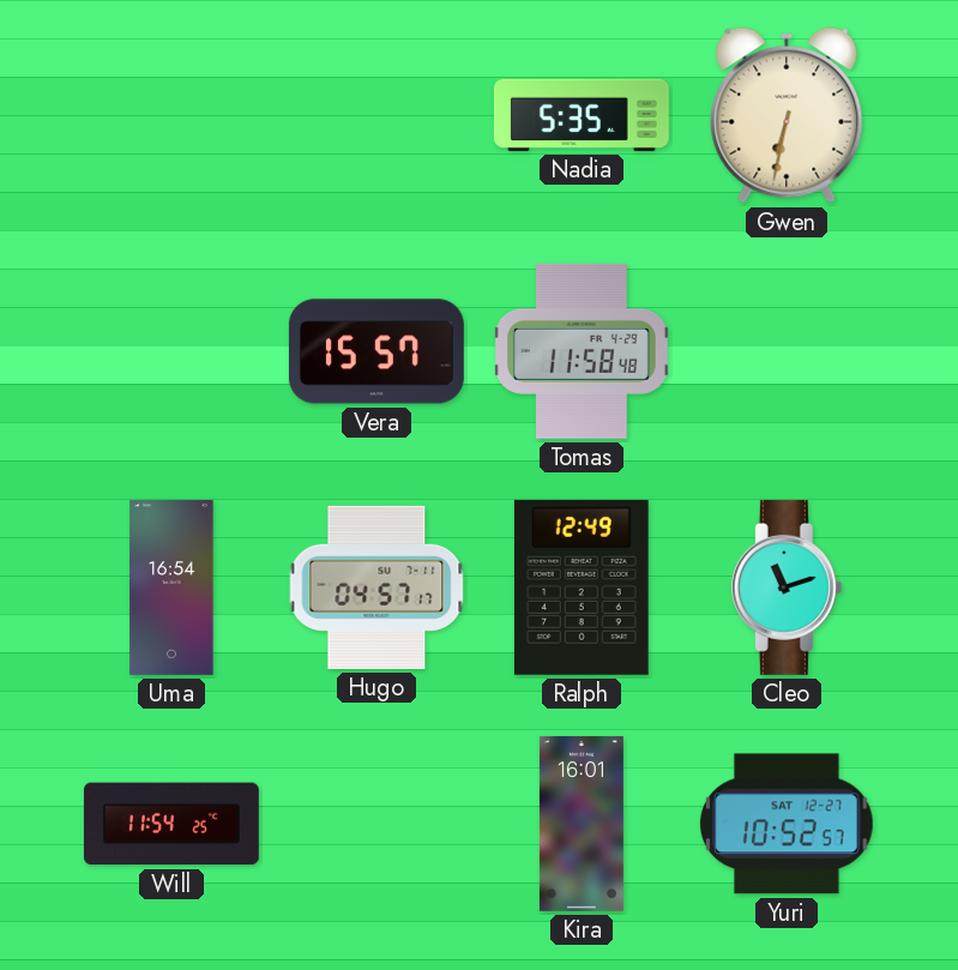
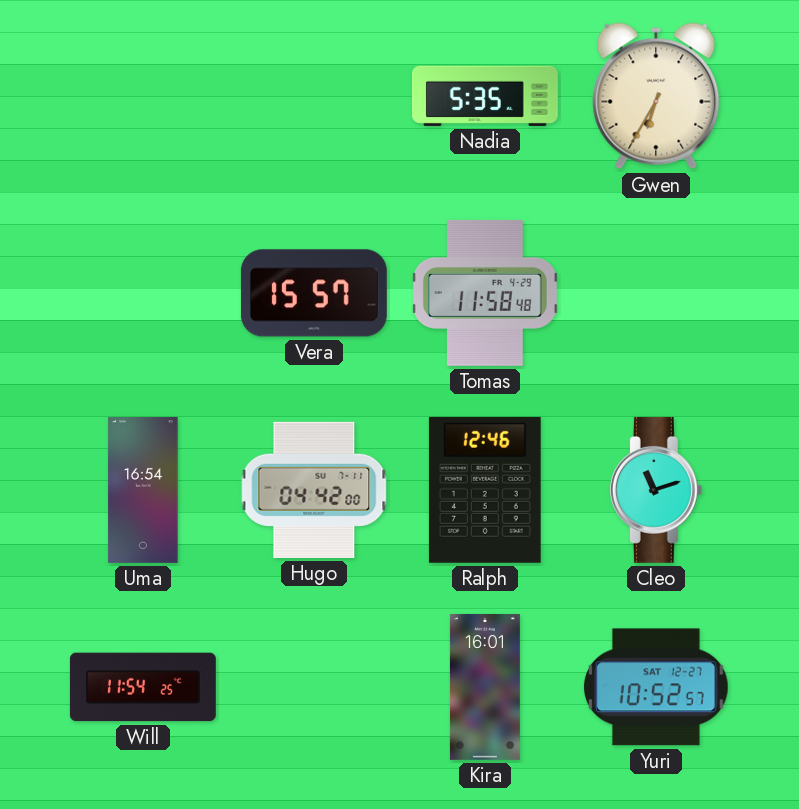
Gwen: 6:32 -> 6:35 (656, 96)
Hugo: 04:57 -> 04:42 (314, 490)
Ralph: 12:49 -> 12:46 (485, 490)
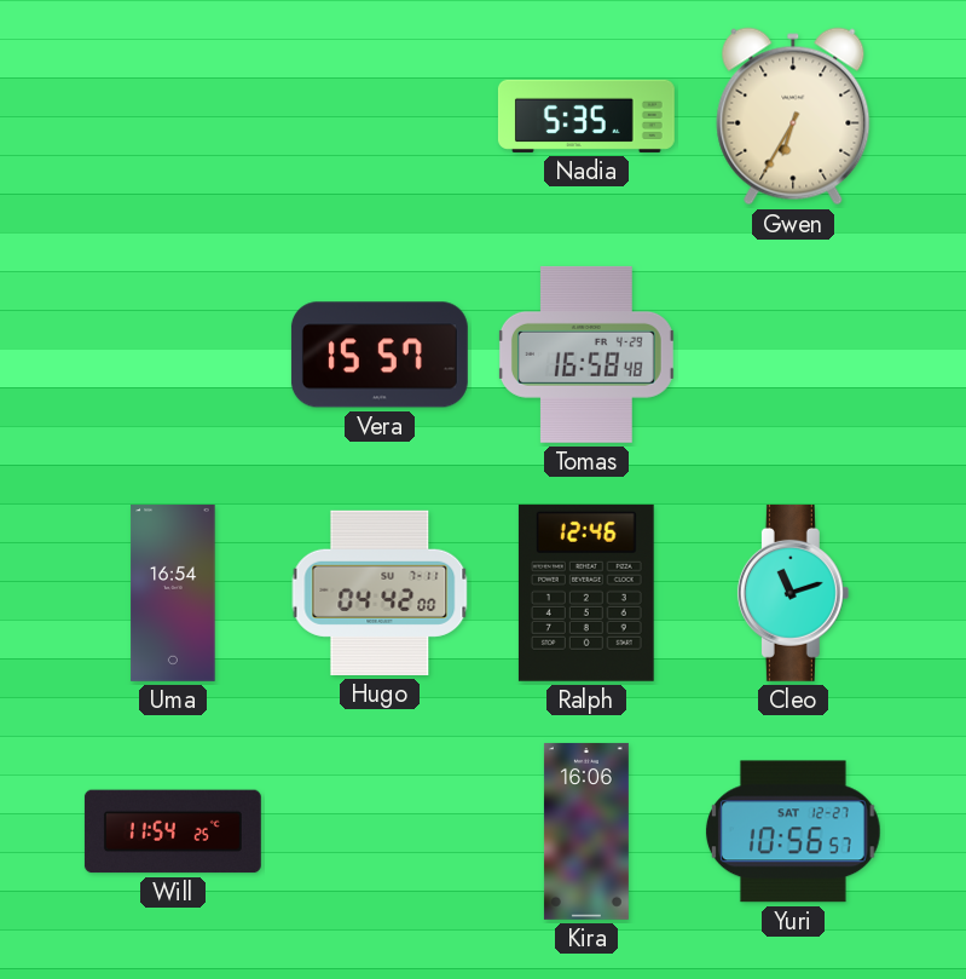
Tomas: 11:58 -> 16:58 (586, 355)
Kira: 16:01 -> 16:06 (586, 831)
Yuri: 10:52 -> 10:56 (793, 831)
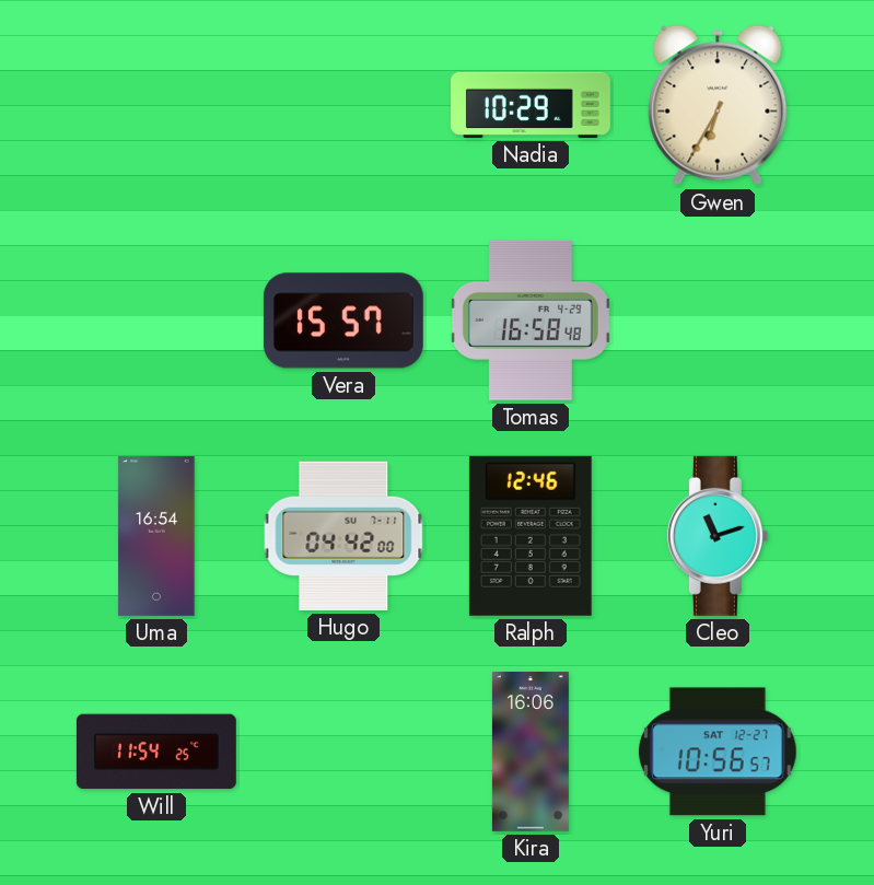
Nadia: 5:35 -> 10:29 (531, 105)
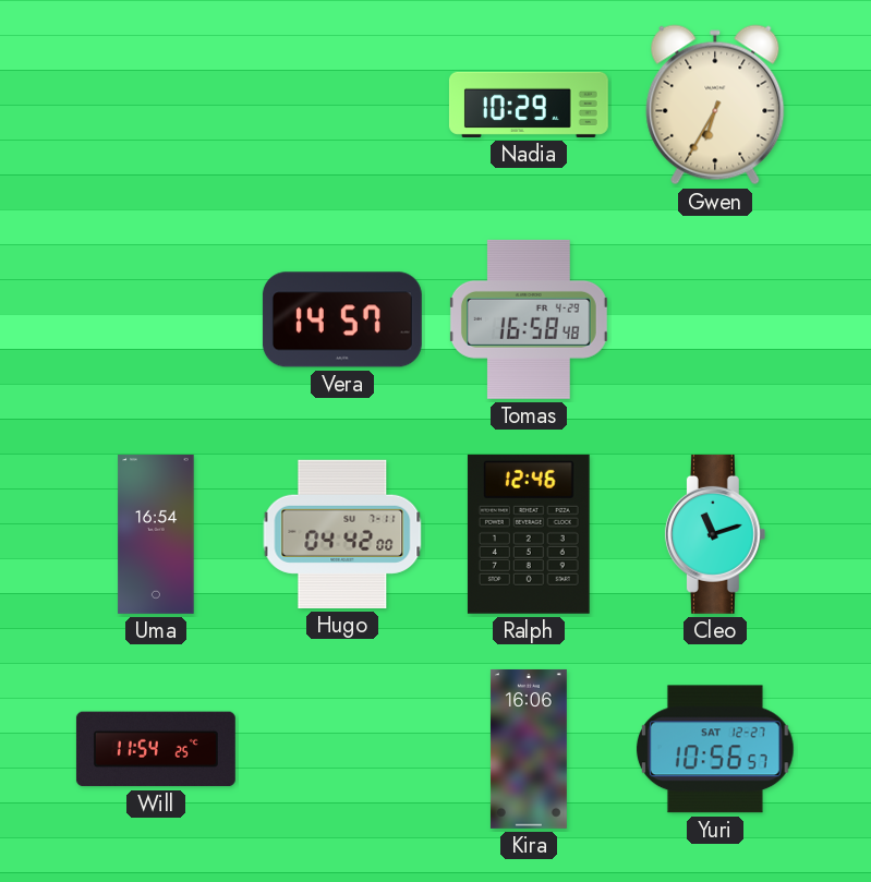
Vera: 15:57 -> 14:57 (342, 319)
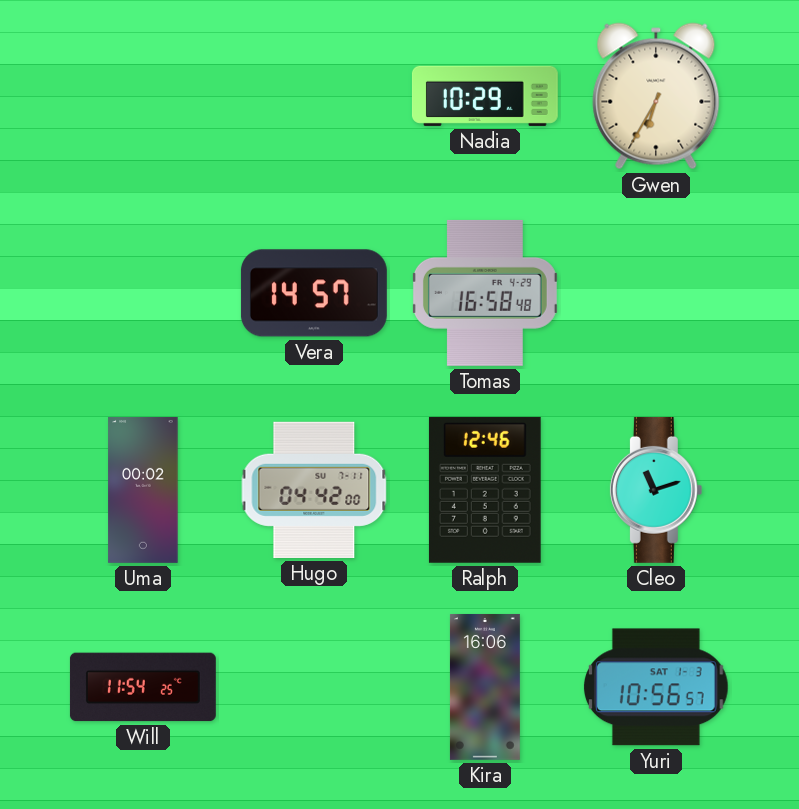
Uma: 16:54 -> 00:02 (143, 490)
Yuri date: SAT 12-27 -> SAT 1-3 (656, 687)
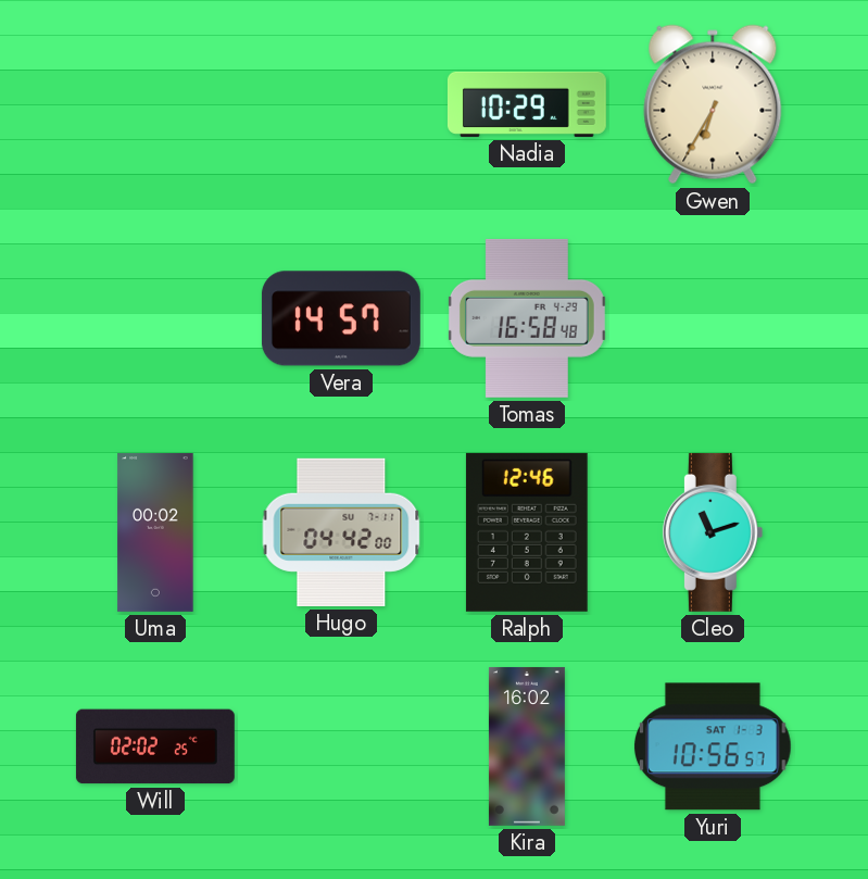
Will: 11:54 -> 02:02 (155, 746)
Kira: 16:06 -> 16:02 (527, 746)
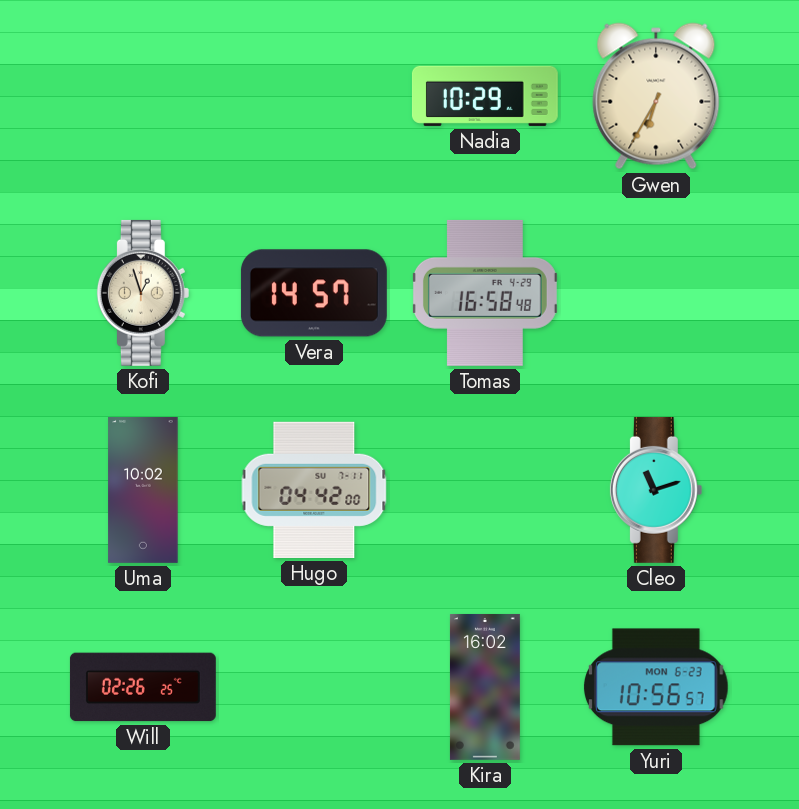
Kofi: none -> 12:57 (143, 293)
Uma: 00:02 -> 10:02 (143, 490)
Ralph: 12:46 -> none (527, 532)
Will: 02:02 -> 02:26 (143, 687)
Yuri date: SAT 1-3 -> MON 6-23 (656, 687)
